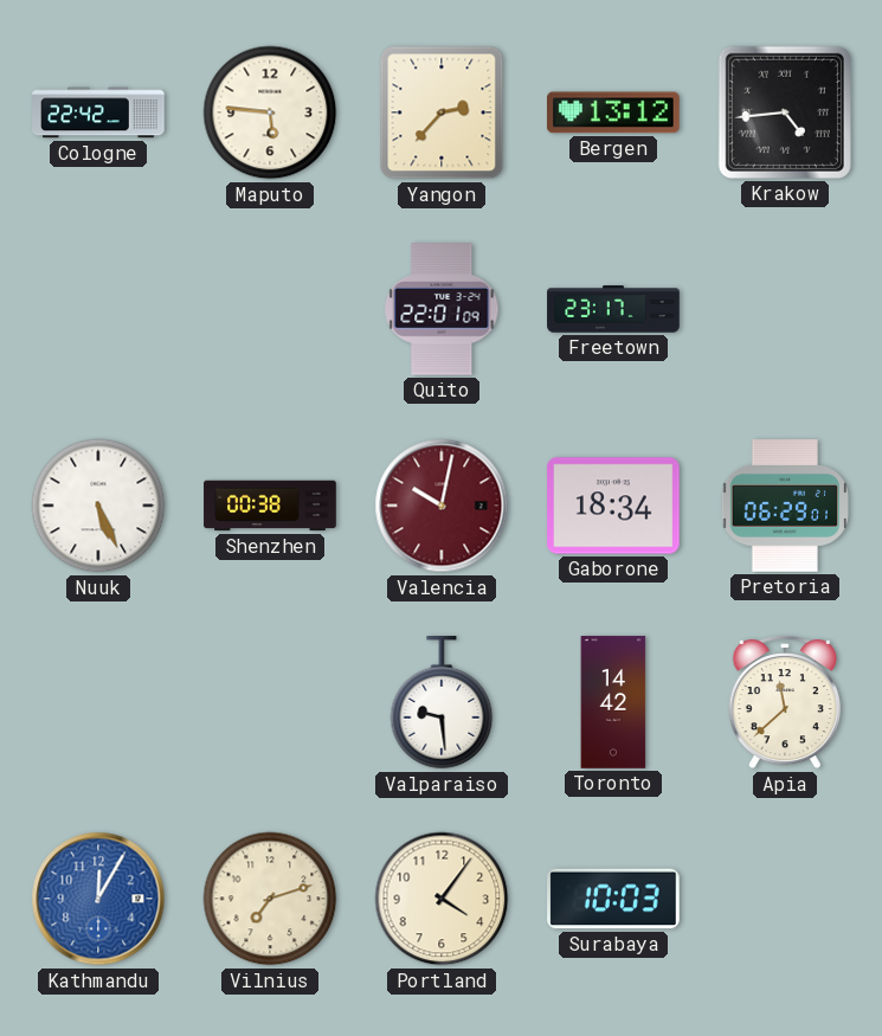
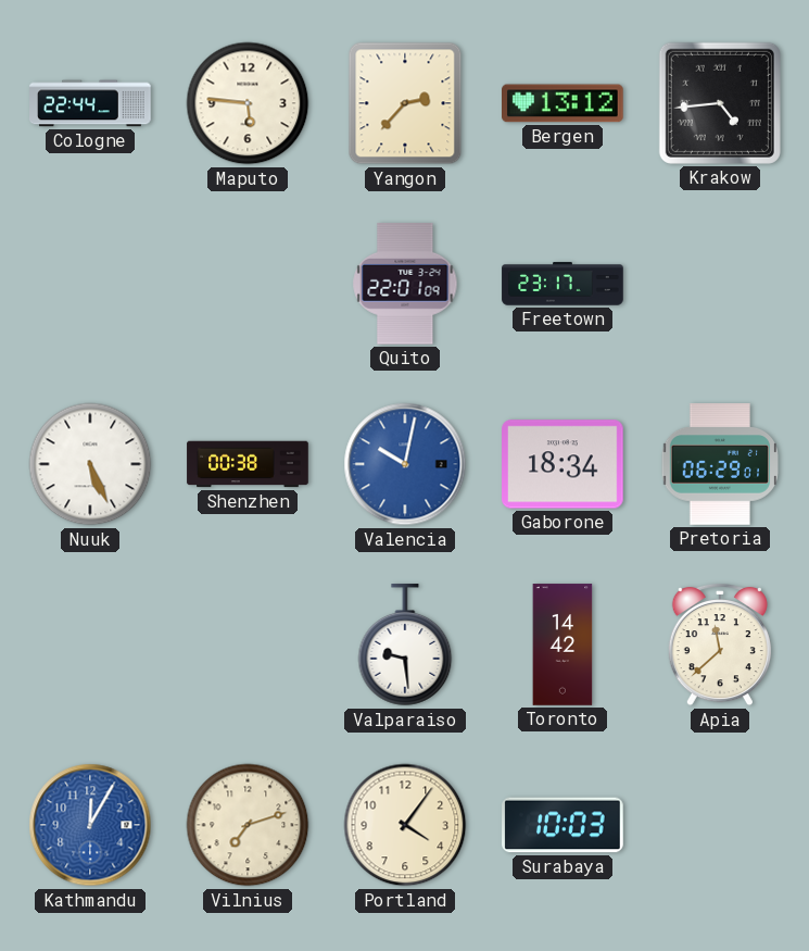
Cologne: 22:42 -> 22:44 (90, 103)
Valencia dial: burgundy -> blue (405, 464)
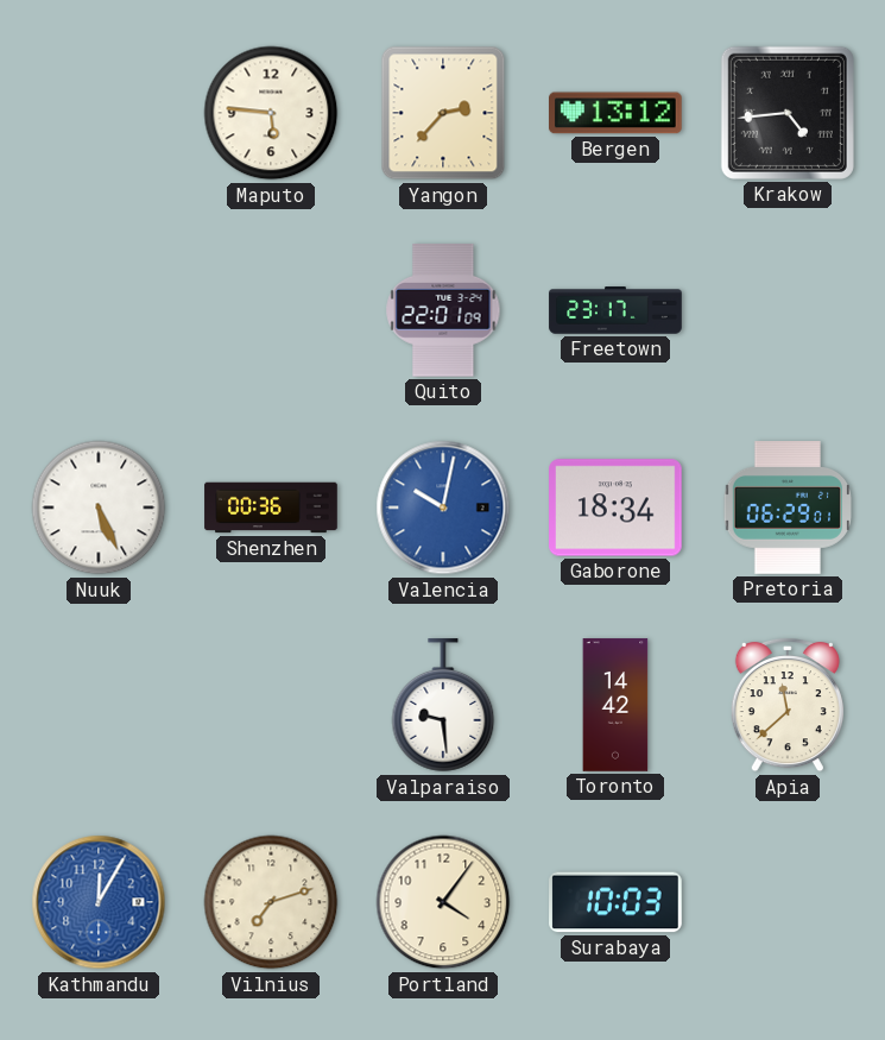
Cologne: 22:44 -> none (90, 103)
Shenzhen: 00:38 -> 00:36 (271, 508)
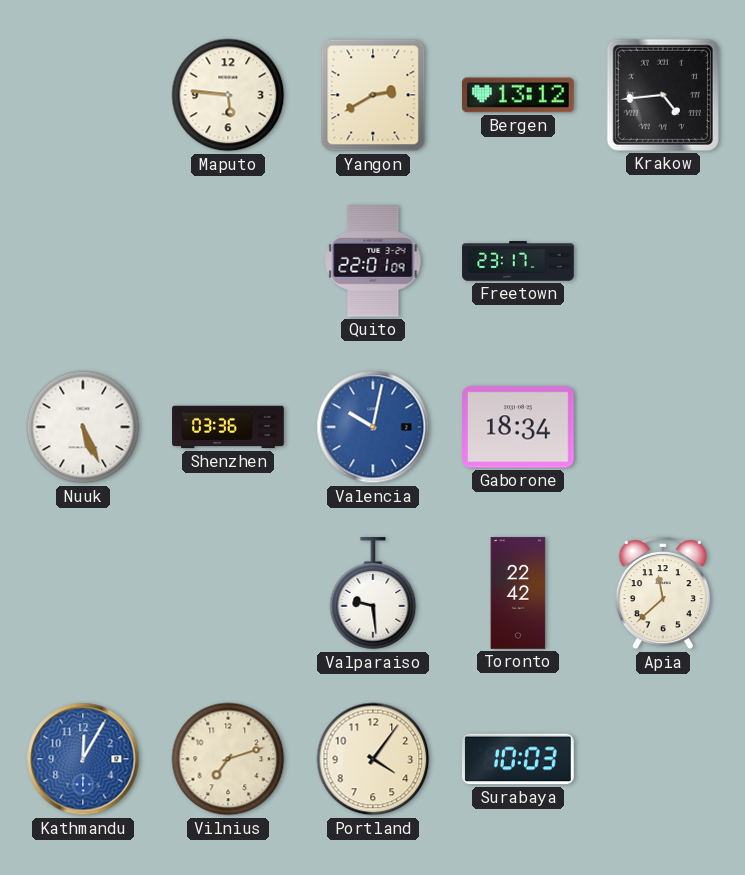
Yangon: 2:37 -> 2:40 (373, 95)
Shenzhen: 00:36 -> 03:36 (228, 427)
Pretoria: 06:29 -> none (786, 508)
Toronto: 14:42 -> 22:42 (518, 593)
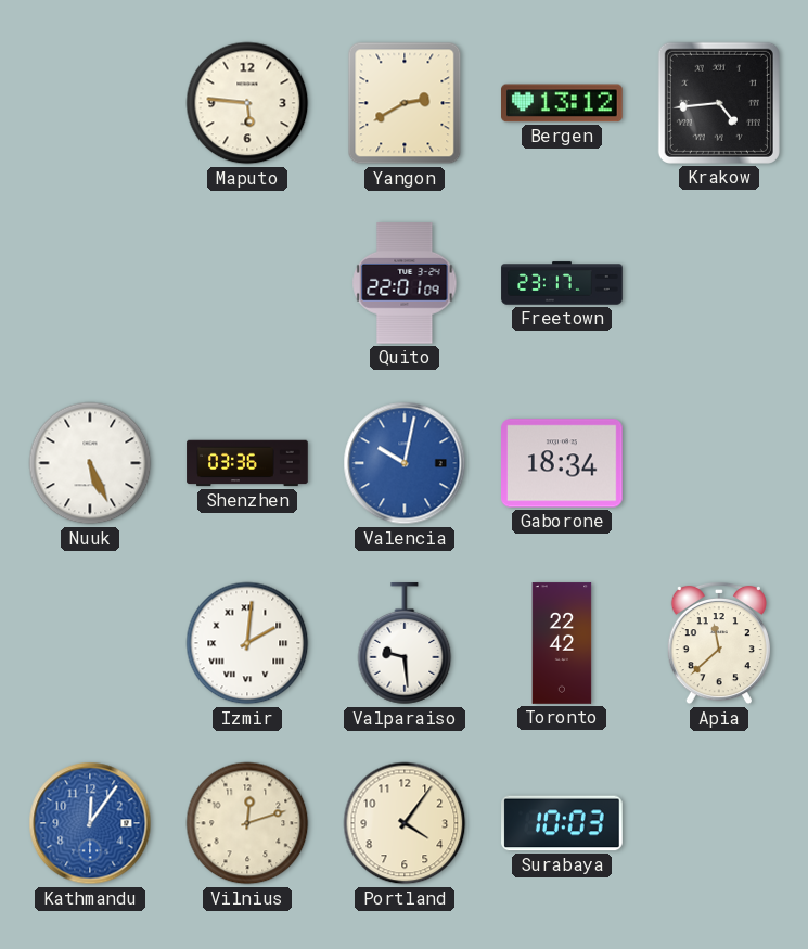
Izmir: none -> 2:01 (247, 643)
Kathmandu: 12:05 -> 12:06 (90, 823)
Vilnius: 7:12 -> 12:12 (247, 823)
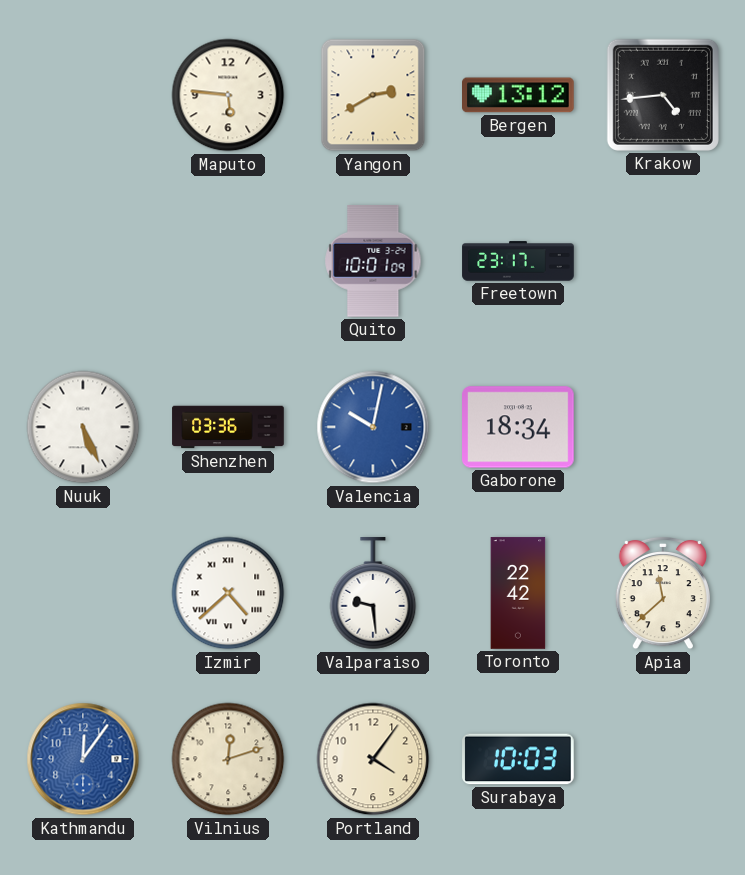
Quito: 22:01 -> 10:01 (373, 262)
Izmir: 2:01 -> 4:38 (228, 593)
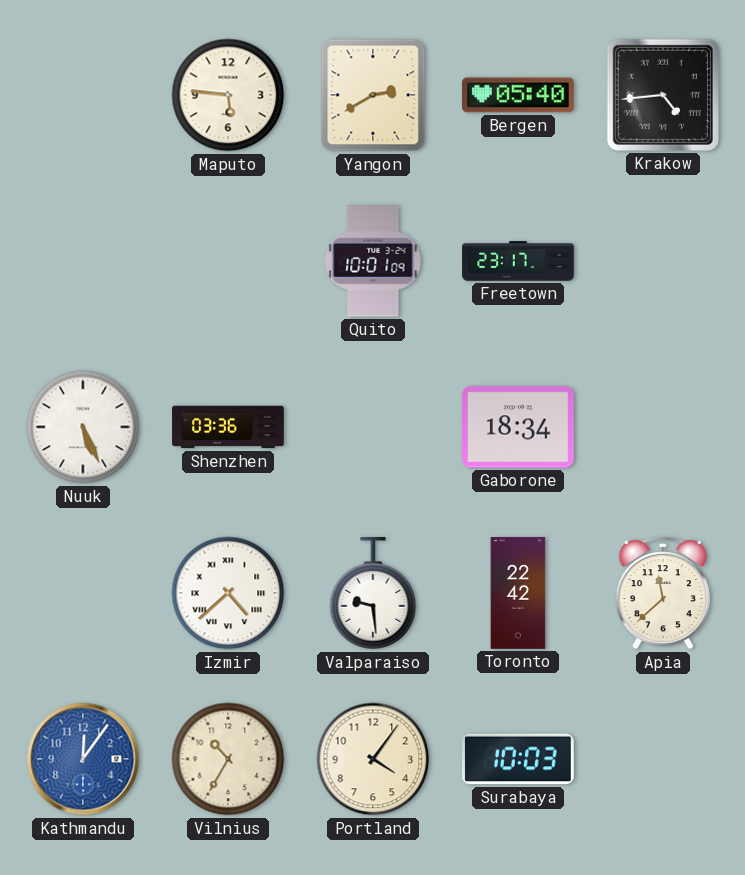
Bergen: 13:12 -> 05:40 (519, 95)
Valencia: 10:02 -> none (373, 427)
Vilnius: 12:12 -> 10:35 (228, 759)
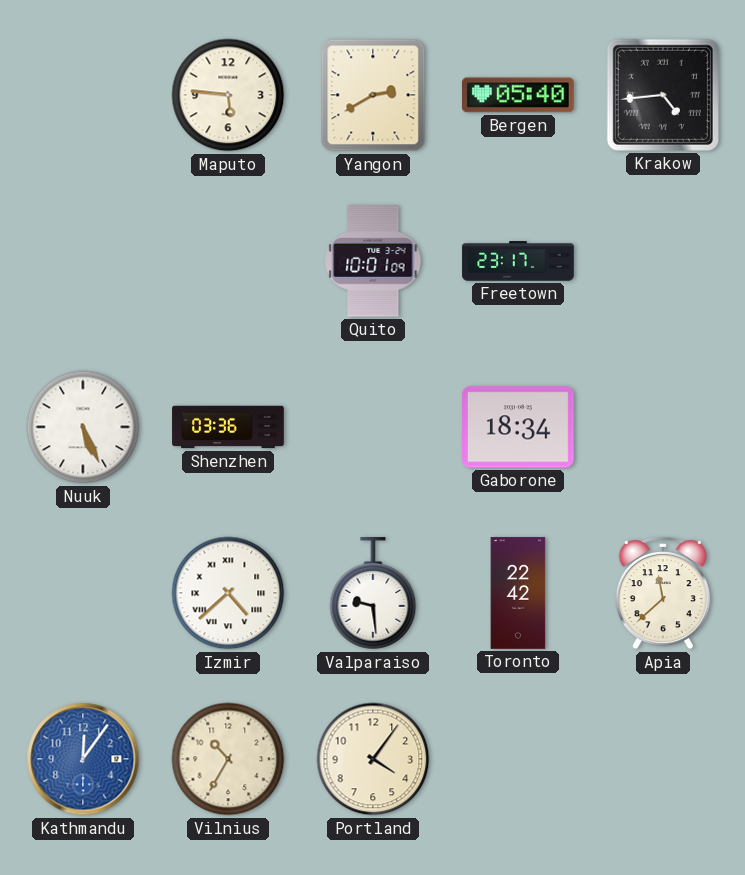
Surabaya: 10:03 -> none (518, 759)
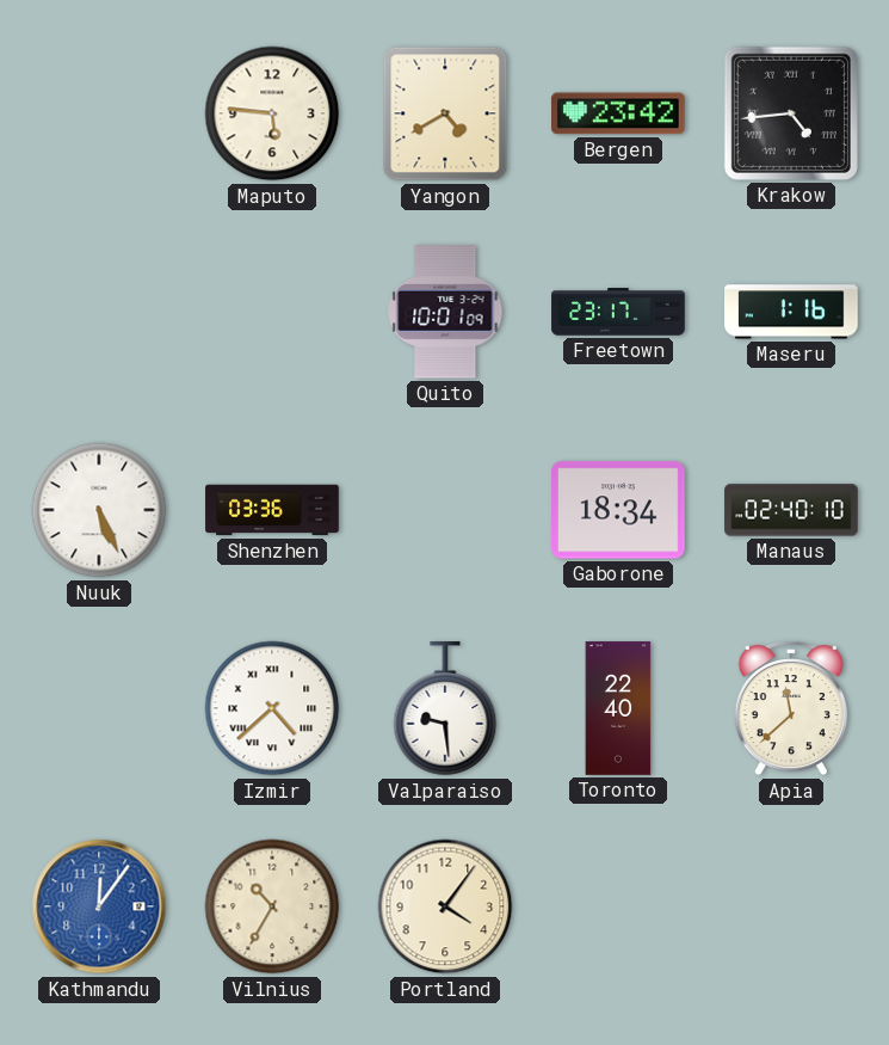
Yangon: 2:40 -> 4:40 (445, 113)
Bergen: 05:40 -> 23:42 (619, 113)
Maseru: none -> 1:16 (791, 312)
Manaus: none -> 02:40 (791, 510)
Toronto: 22:42 -> 22:40 (618, 708)
